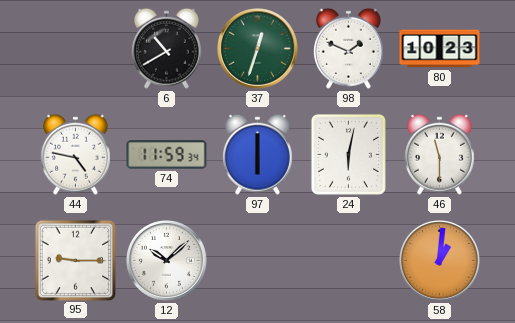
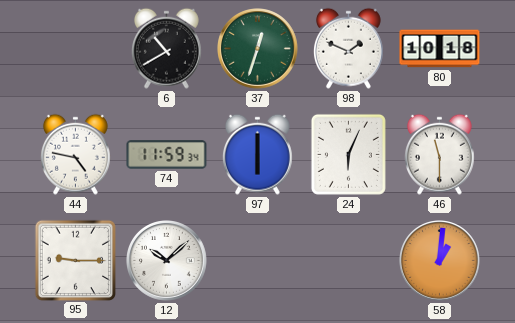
80: 10:23 -> 10:18 (440, 49)
24: 6:02 -> 6:04 (348, 154)
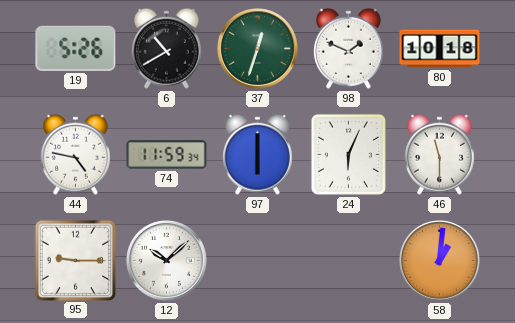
19: none -> 5:26 (76, 48)
